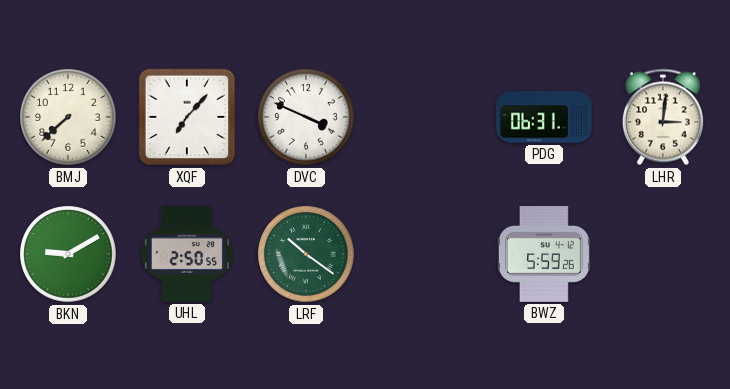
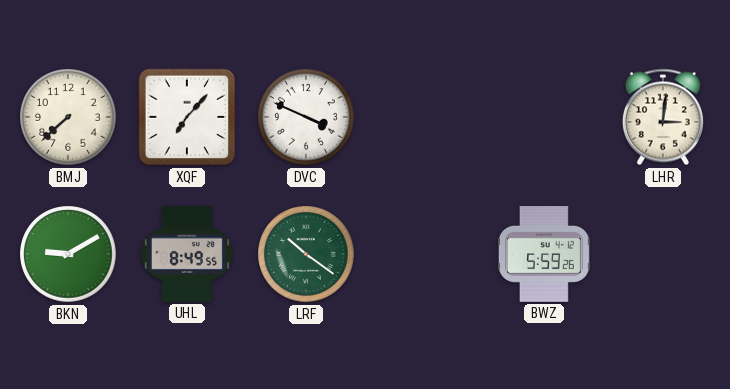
PDG: 06:31 -> none (545, 117)
UHL: 2:50 -> 8:49 (187, 255)
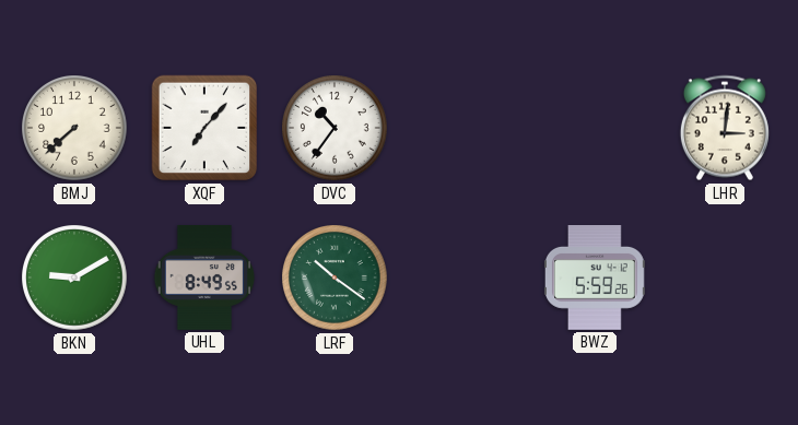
DVC: 3:49 -> 10:36 (335, 128)
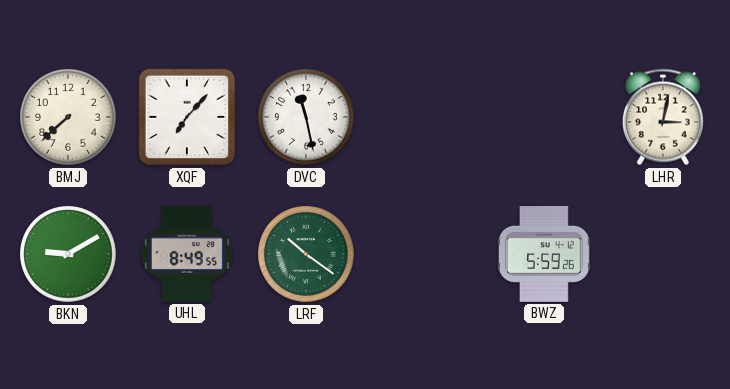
DVC: 10:36 -> 11:28 (306, 117)
LHR: 3:01 -> 3:02 (663, 117)
